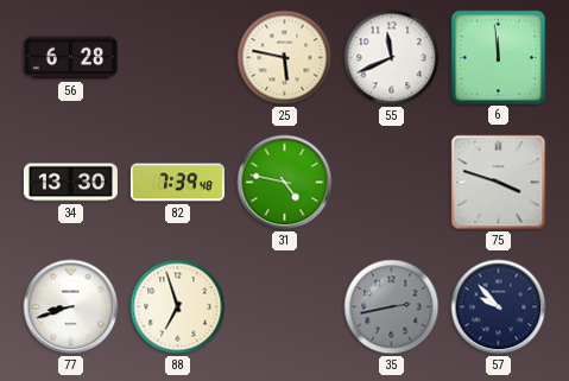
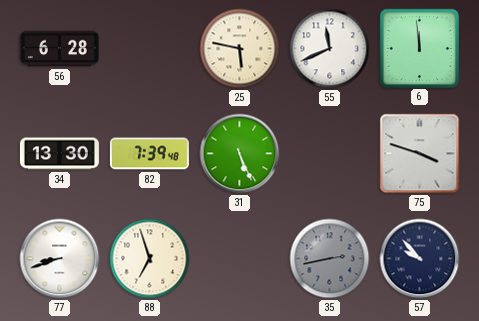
31: 4:47 -> 5:26 (240, 154)
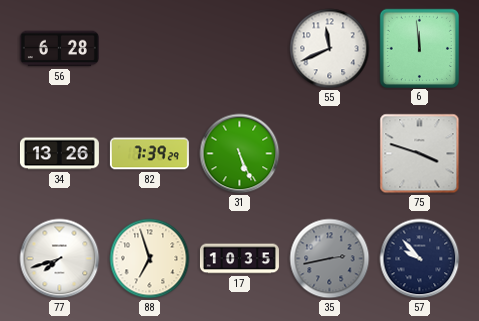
25: 5:47 -> none (240, 49)
34: 13:30 -> 13:26 (59, 154)
82: 7:39:48 -> 7:39:29 (149, 154)
77: 8:42 -> 7:42 (60, 259)
17: none -> 10:35 (239, 259)
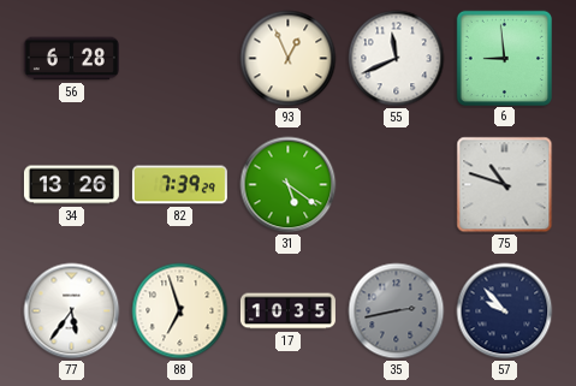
93: none -> 12:56 (289, 59)
6: 11:59 -> 8:59 (504, 58)
31: 5:26 -> 5:21 (289, 185)
75: 3:48 -> 10:48 (505, 185)
77: 7:42 -> 5:36 (72, 311)
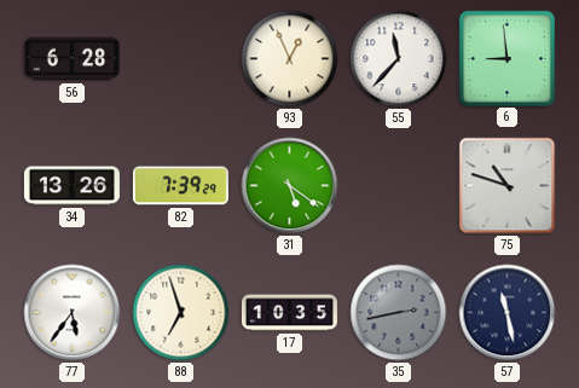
55: 11:41 -> 11:37 (399, 59)
57: 9:53 -> 11:28 (508, 313)
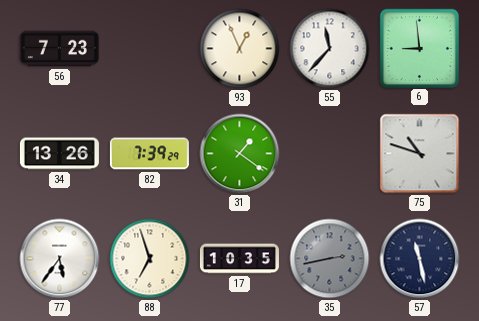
56: 6:28 -> 7:23 (59, 49)
31: 5:21 -> 1:21 (240, 154)
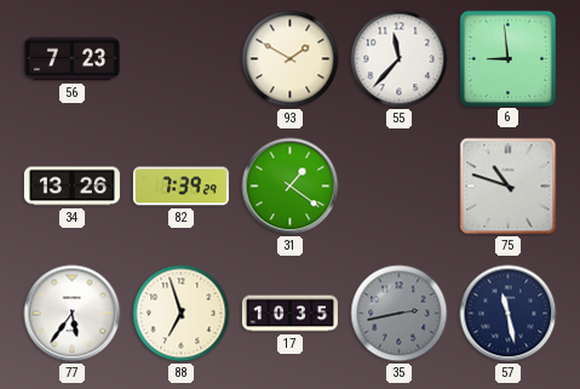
93: 12:56 -> 1:50 (291, 59)
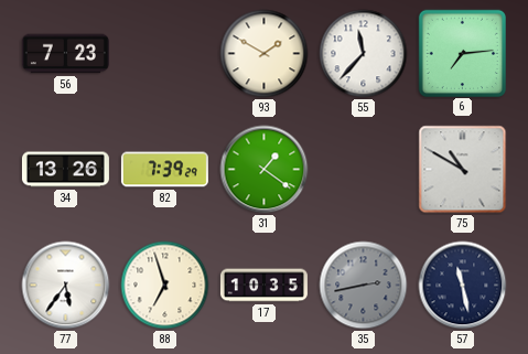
6: 8:59 -> 7:14 (462, 53)
75: 10:48 -> 10:50 (463, 170)
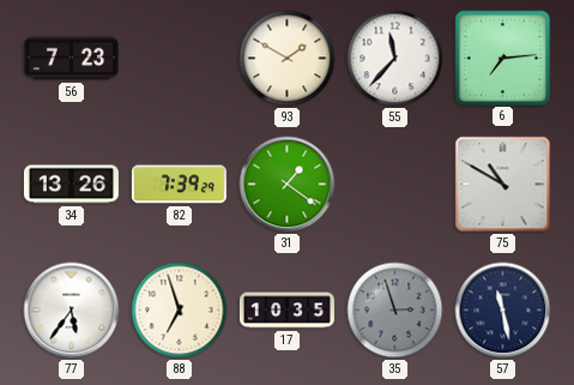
35: 2:43 -> 2:57 (395, 311)
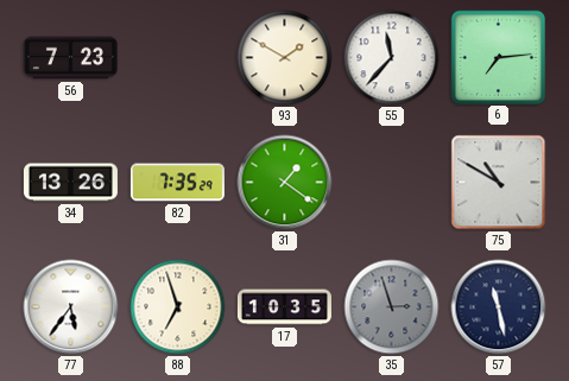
82: 7:39 -> 7:35 (177, 183)
